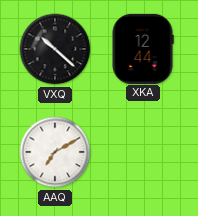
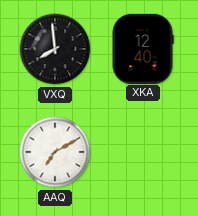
VXQ: 10:22 -> 7:59 (55, 49)
XKA: 12:44 -> 12:40 (143, 48)
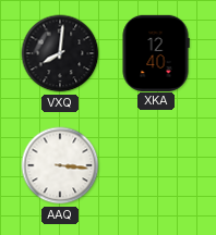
VXQ: 7:59 -> 8:01 (60, 53)
AAQ: 7:10 -> 3:16 (60, 165)
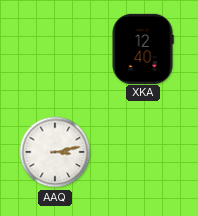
VXQ: 8:01 -> none (60, 53)
AAQ: 3:16 -> 3:13 (55, 152)
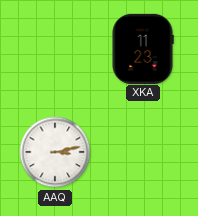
XKA: 12:40 -> 11:23 (143, 48)
